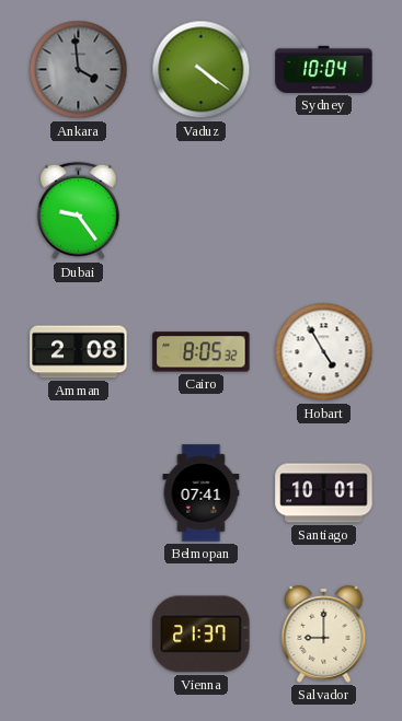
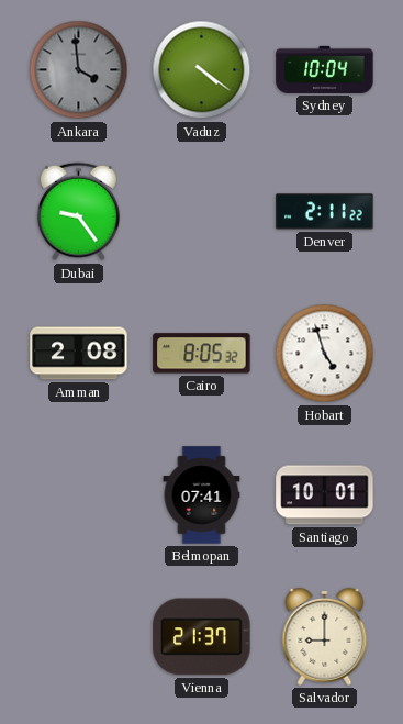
Denver: none -> 2:11 (325, 212)
Hobart: 4:55 -> 4:57 (325, 354)
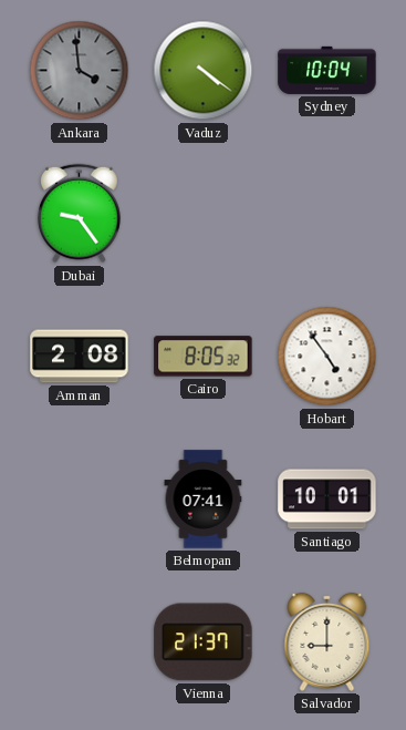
Denver: 2:11 -> none (325, 212)
Hobart: 4:57 -> 4:54 (327, 357)
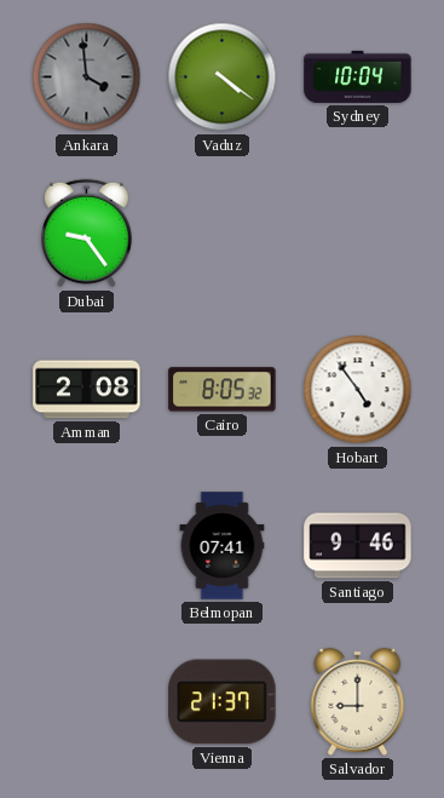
Santiago: 10:01 -> 9:46 (358, 546)
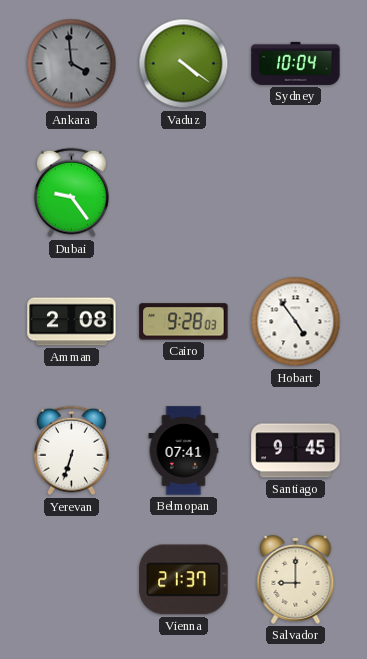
Cairo: 8:05 -> 9:28 (184, 322)
Yerevan: none -> 6:33 (71, 451)
Santiago: 9:46 -> 9:45 (296, 451)
